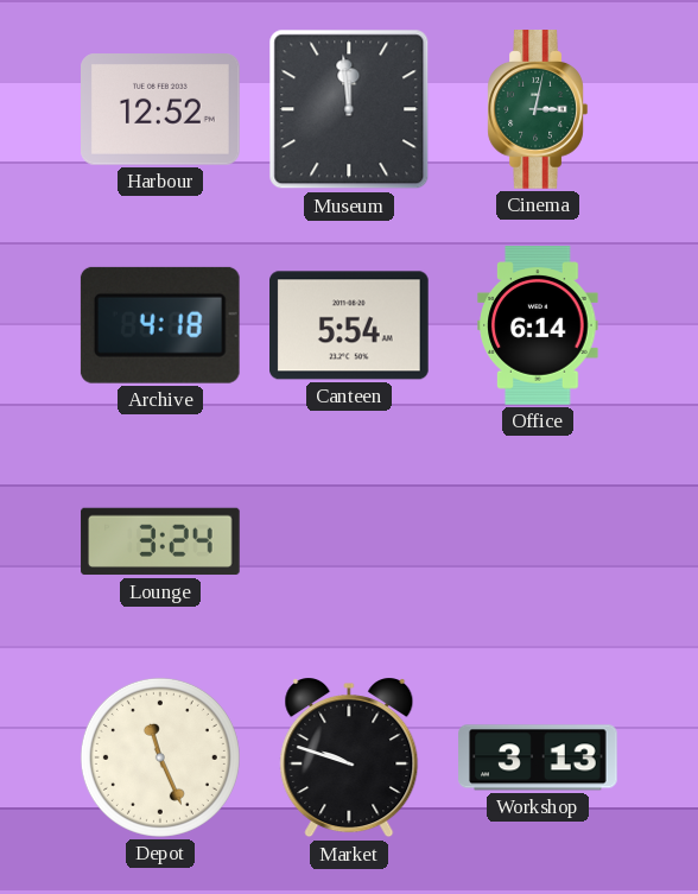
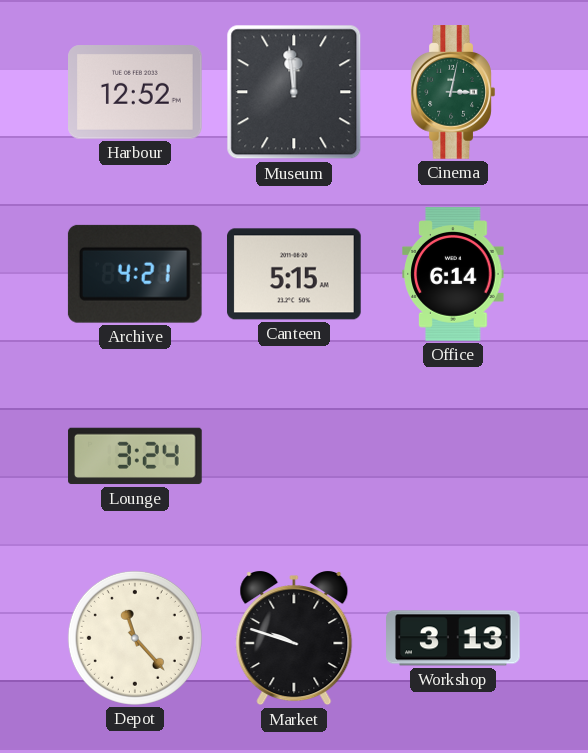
Archive: 4:18 -> 4:21 (135, 274)
Canteen: 5:54 -> 5:15 (295, 274)
Depot: 11:26 -> 11:23 (135, 638)
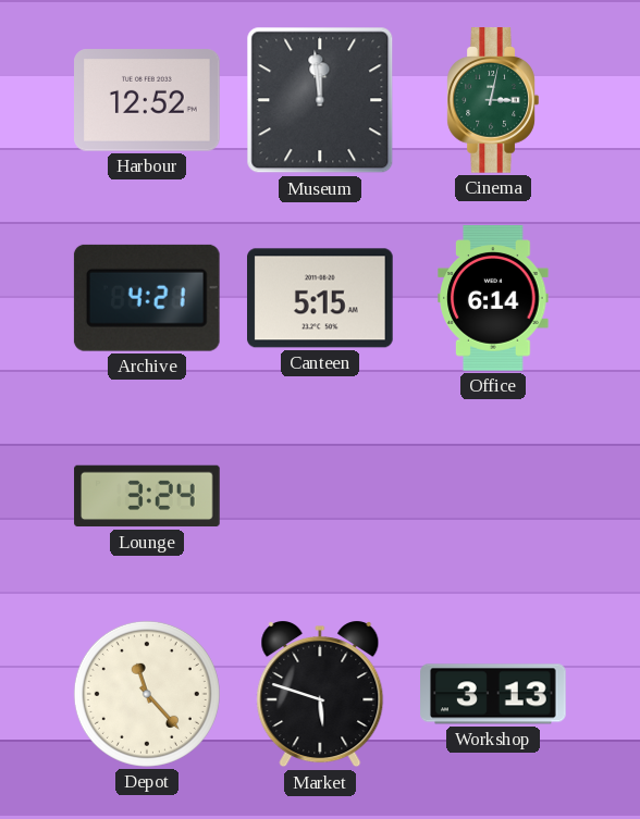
Market: 9:48 -> 5:48 (320, 695)
